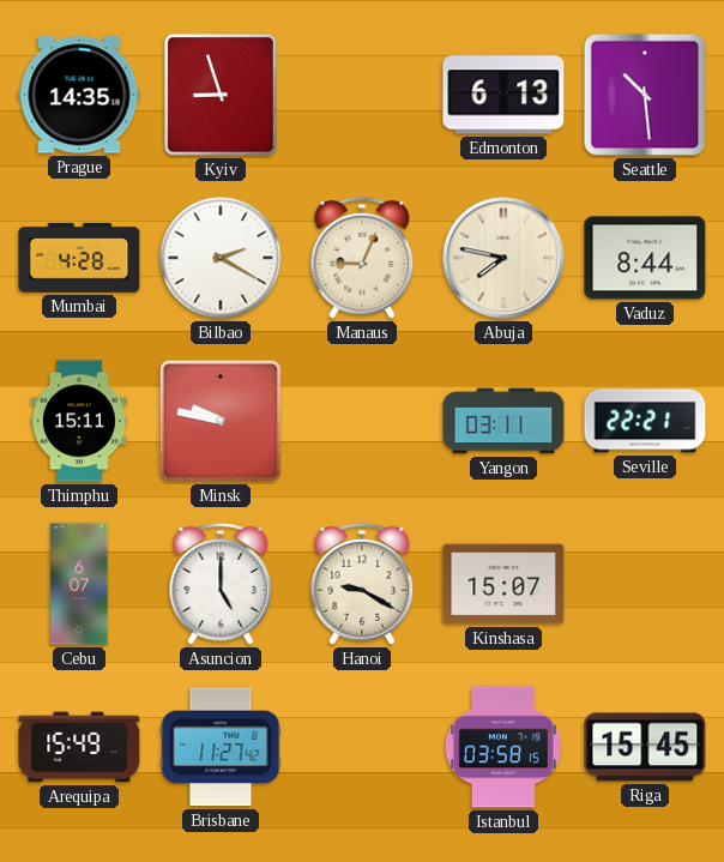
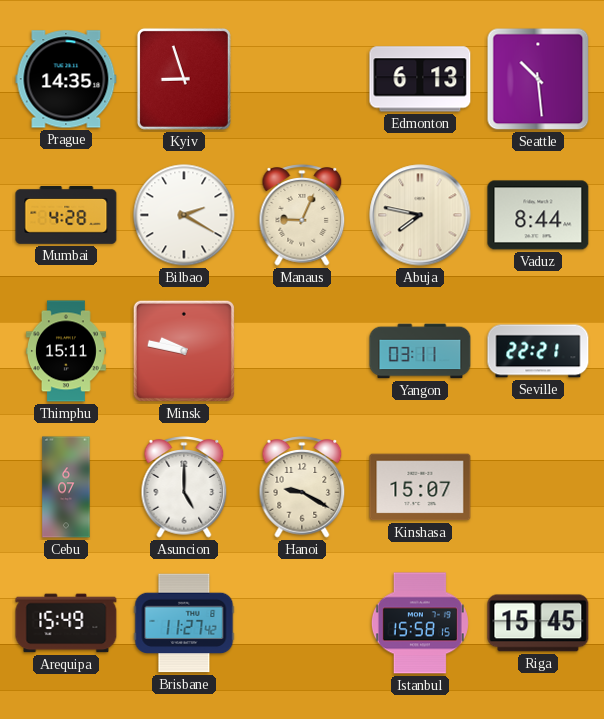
Istanbul: 03:58 -> 15:58 (420, 623)
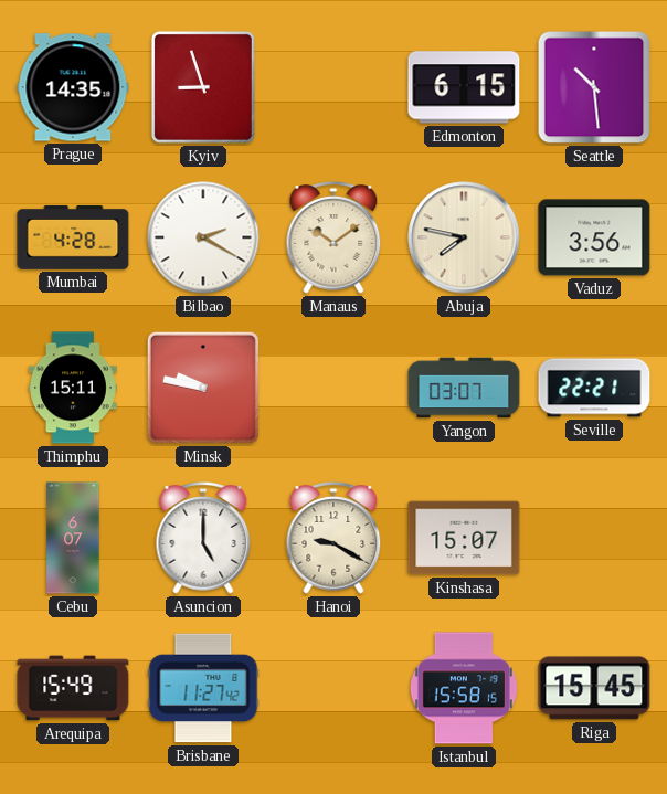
Edmonton: 6:13 -> 6:15 (464, 87)
Manaus: 9:04 -> 10:09 (333, 237)
Vaduz: 8:44 -> 3:56 (594, 237)
Yangon: 03:11 -> 03:07 (464, 388)
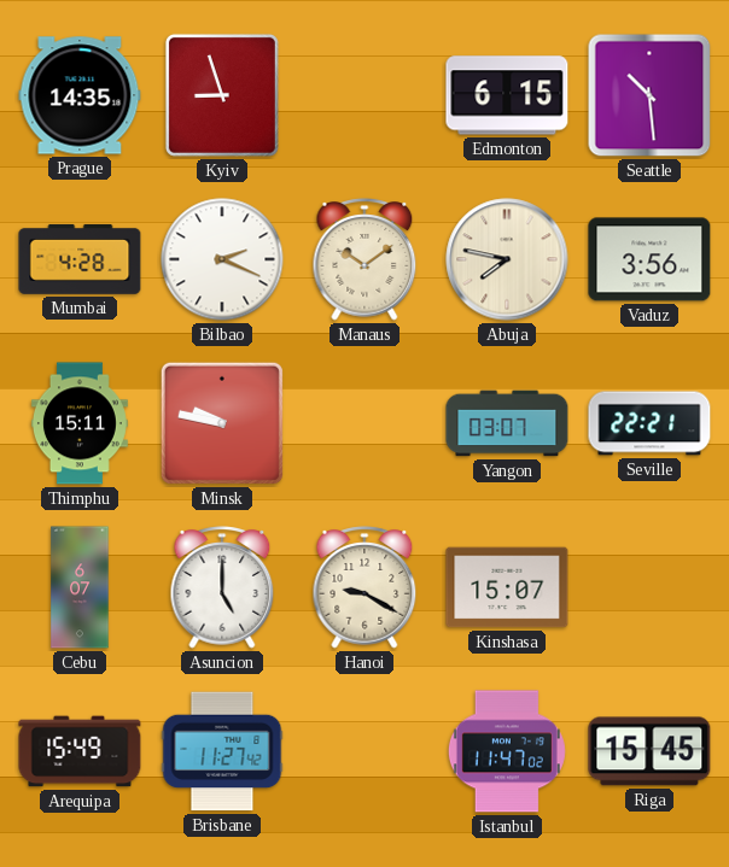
Bilbao: 2:20 -> 2:19 (222, 259)
Istanbul: 15:58 -> 11:47 (507, 751)
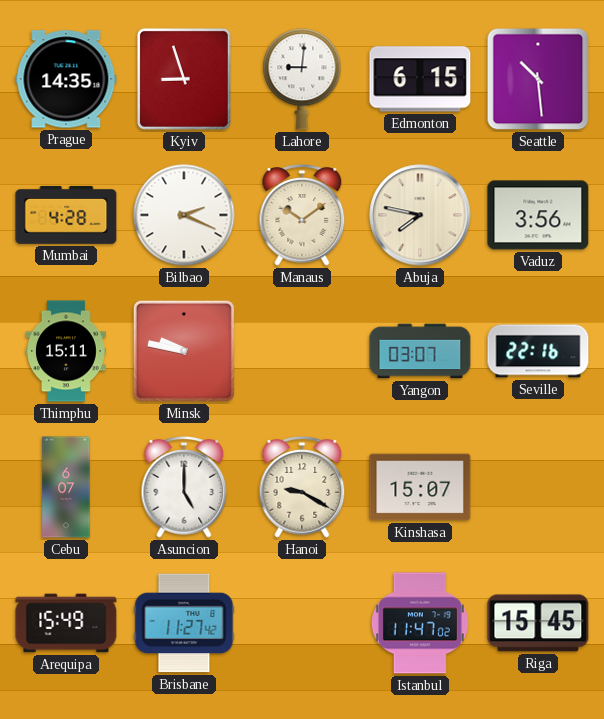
Lahore: none -> 9:01 (302, 79)
Seville: 22:21 -> 22:16 (538, 351)
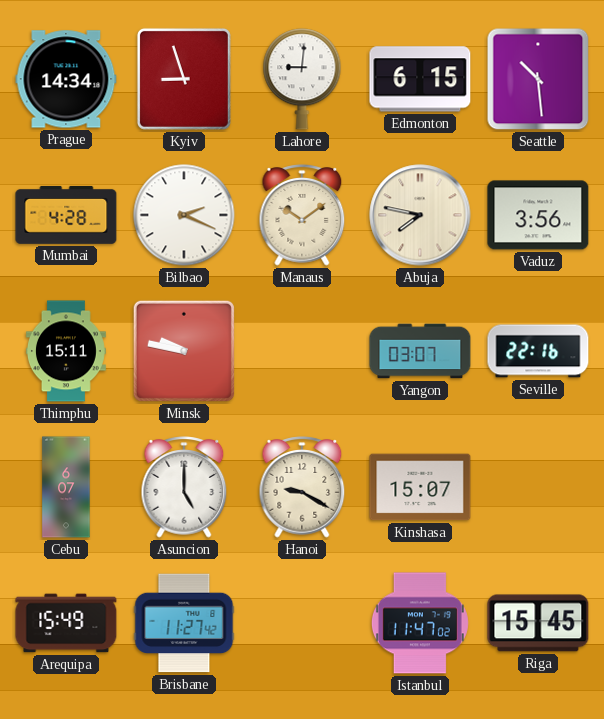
Prague: 14:35 -> 14:34 (66, 79)
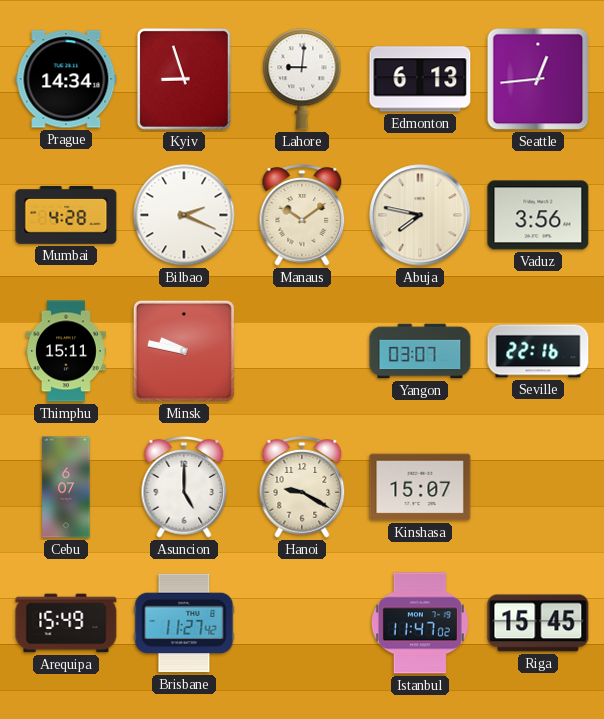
Edmonton: 6:15 -> 6:13 (420, 79)
Seattle: 10:29 -> 12:44 (538, 79)
